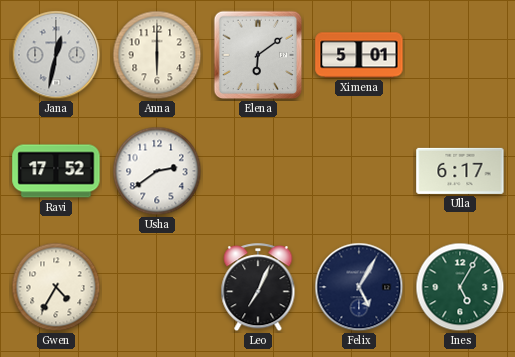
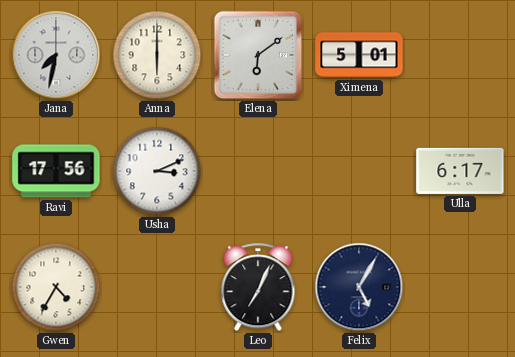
Jana: 12:32 -> 7:32 (56, 55)
Ravi: 17:52 -> 17:56 (56, 171)
Usha: 2:39 -> 3:11 (157, 171)
Ines: 5:05 -> none (460, 287)
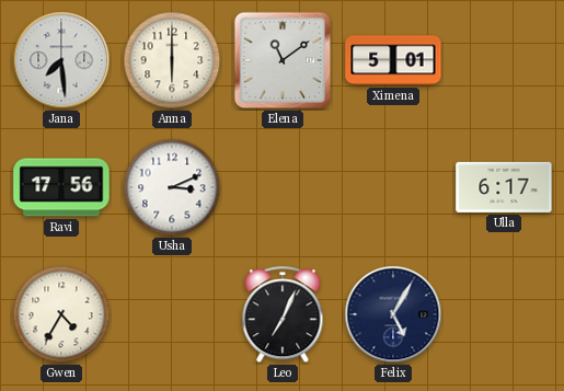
Jana: 7:32 -> 7:29 (61, 60)
Elena: 6:09 -> 11:09 (283, 60)
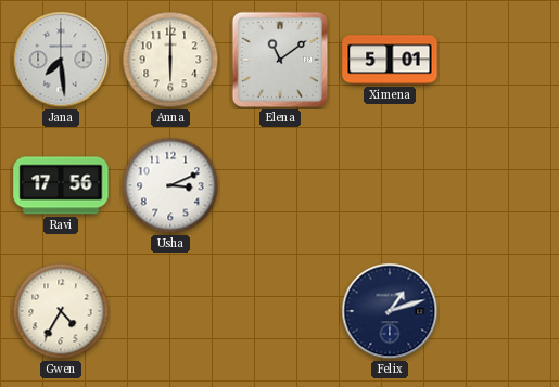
Ulla: 6:17 -> none (504, 187)
Leo: 7:04 -> none (283, 315)
Felix: 5:05 -> 1:12 (390, 311)
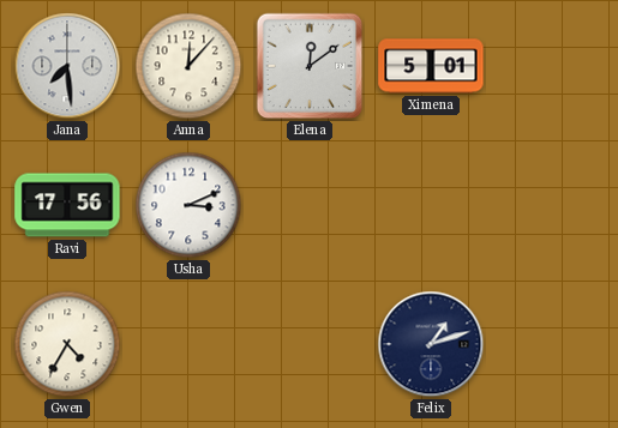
Anna: 6:00 -> 12:07 (188, 66)
Elena: 11:09 -> 12:09 (310, 66)
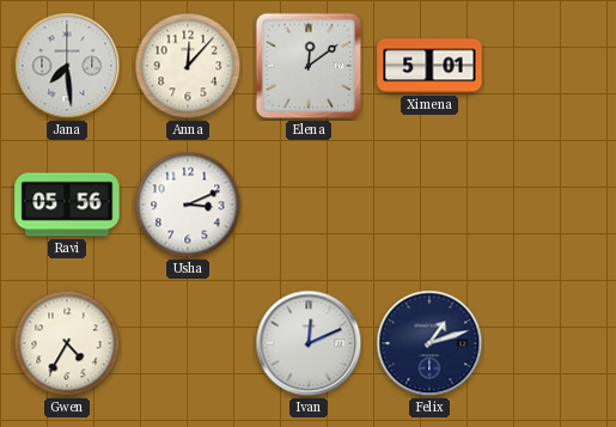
Ravi: 17:56 -> 05:56 (67, 205)
Ivan: none -> 12:11 (309, 343)
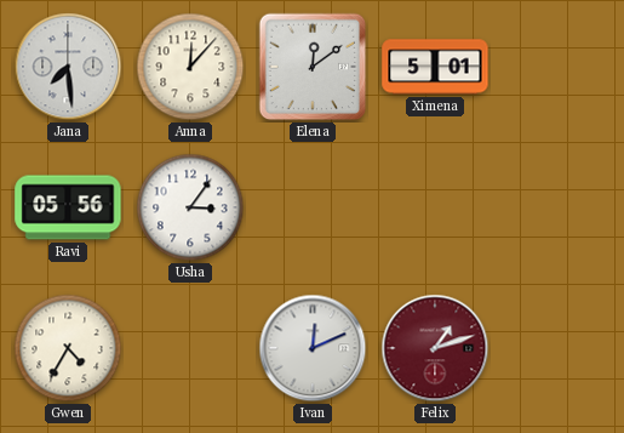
Usha: 3:11 -> 3:06 (190, 207)
Felix dial: navy -> burgundy (435, 348)
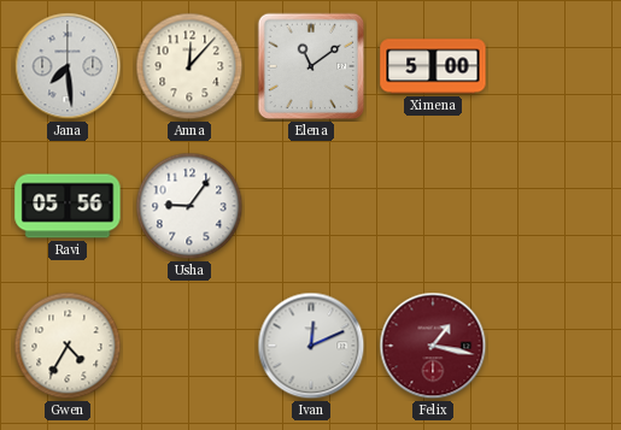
Elena: 12:09 -> 11:09 (311, 66)
Ximena: 5:01 -> 5:00 (433, 66)
Usha: 3:06 -> 9:06 (189, 206)
Felix: 1:12 -> 1:17 (433, 346)
